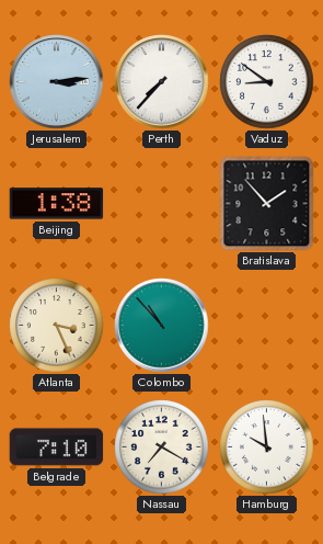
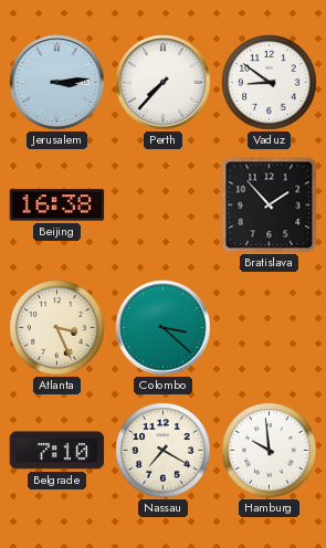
Beijing: 1:38 -> 16:38 (57, 205)
Colombo: 10:53 -> 3:22 (164, 328)
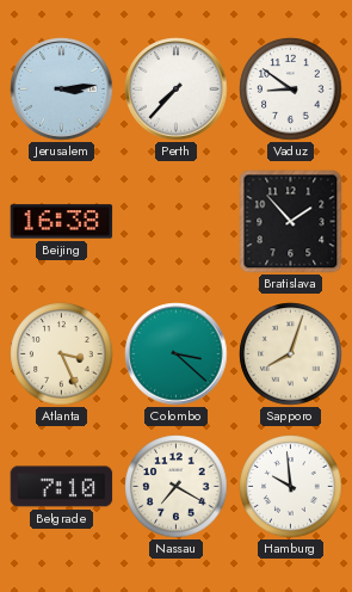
Sapporo: none -> 8:03 (291, 354)
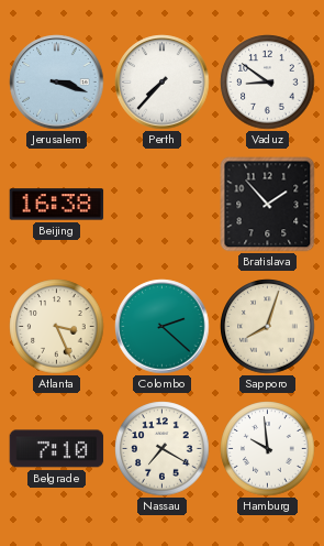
Jerusalem: 3:14 -> 3:18 (57, 83)
Colombo: 3:22 -> 2:22 (163, 327)
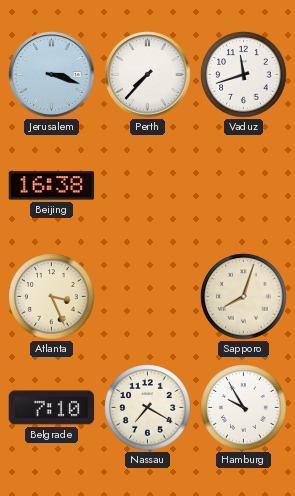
Vaduz: 8:51 -> 11:42 (244, 75)
Bratislava: 1:53 -> none (268, 205)
Colombo: 2:22 -> none (163, 327)
Hamburg: 9:59 -> 9:55 (244, 408)
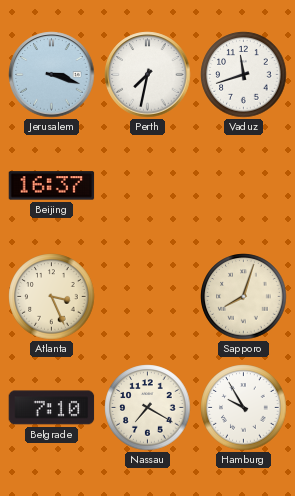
Perth: 7:37 -> 7:32 (148, 75)
Beijing: 16:38 -> 16:37 (52, 186)
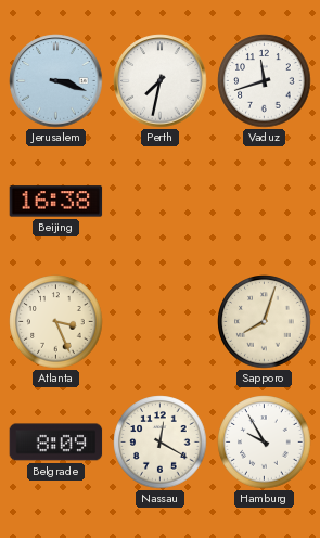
Beijing: 16:37 -> 16:38 (56, 202)
Belgrade: 7:10 -> 8:09 (56, 443)
Nassau: 7:20 -> 12:20 (161, 443)
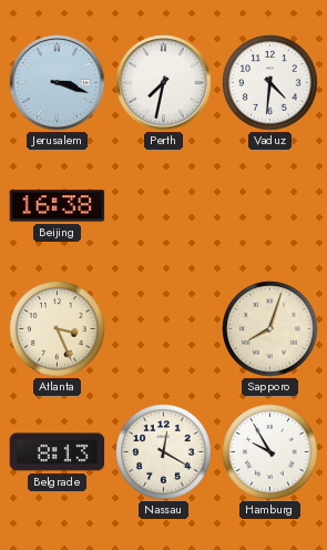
Vaduz: 11:42 -> 4:31 (270, 83)
Belgrade: 8:09 -> 8:13 (58, 452)
